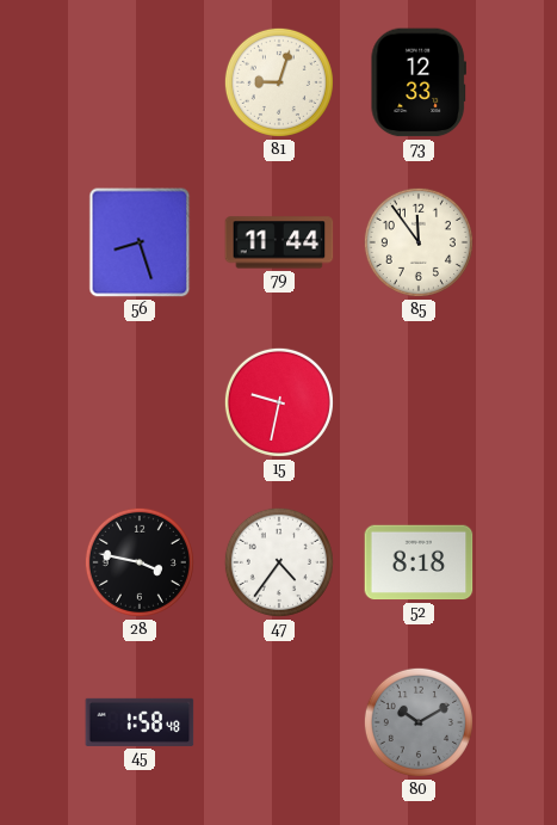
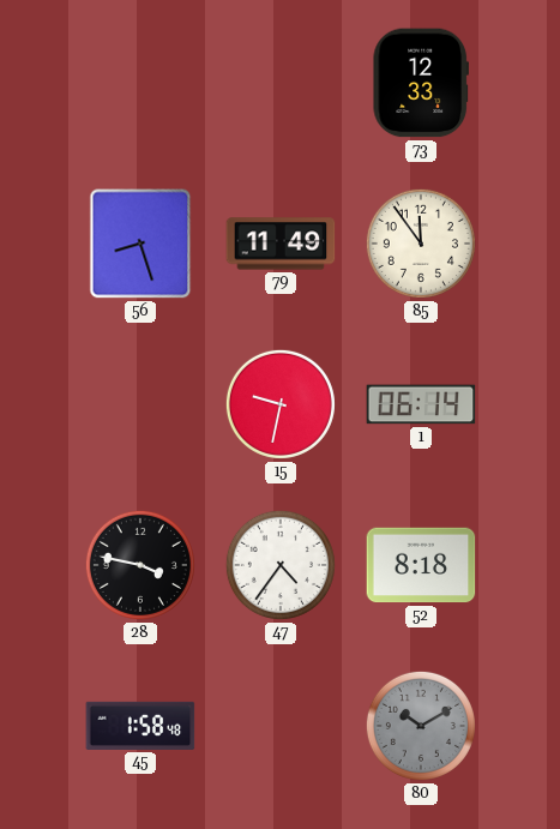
81: 9:03 -> none (279, 82)
79: 11:44 -> 11:49 (281, 244)
1: none -> 06:14 (421, 404)
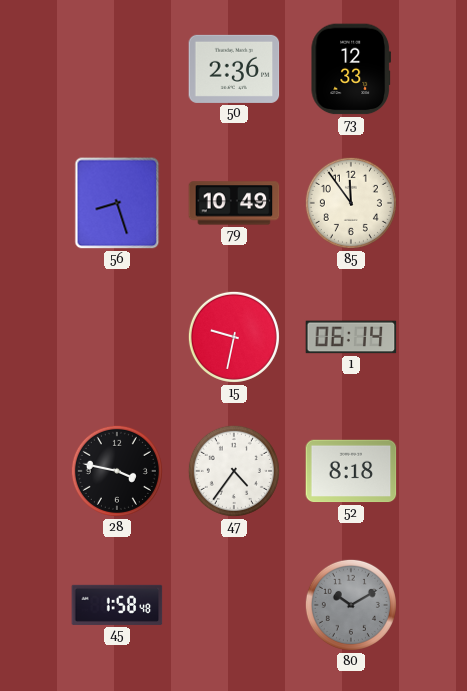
50: none -> 2:36 (234, 69)
79: 11:49 -> 10:49 (234, 203)
